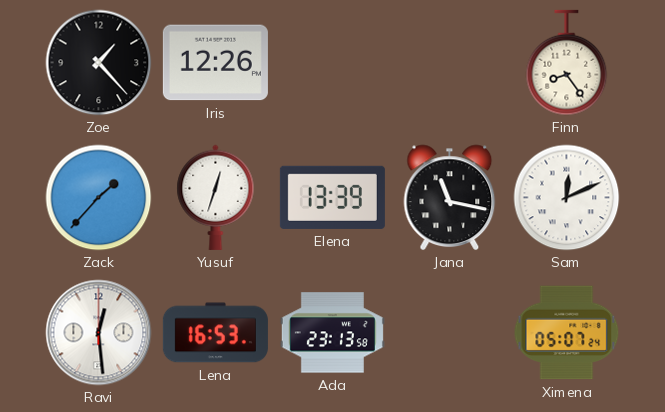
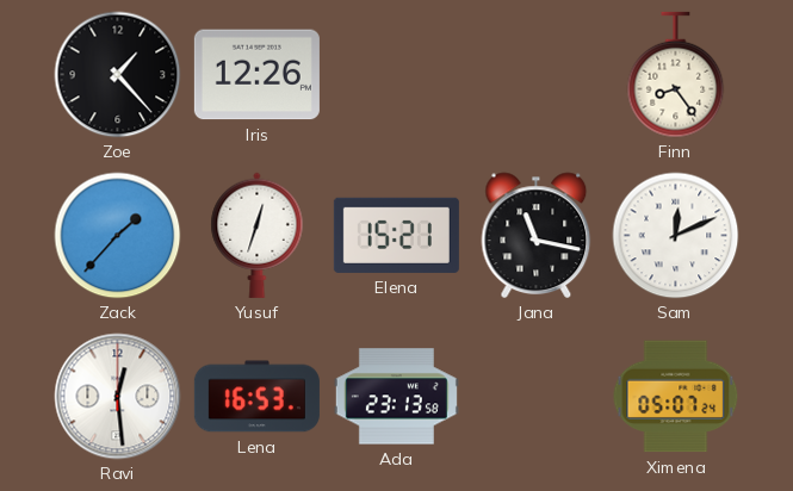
Elena: 13:39 -> 15:21 (396, 235)
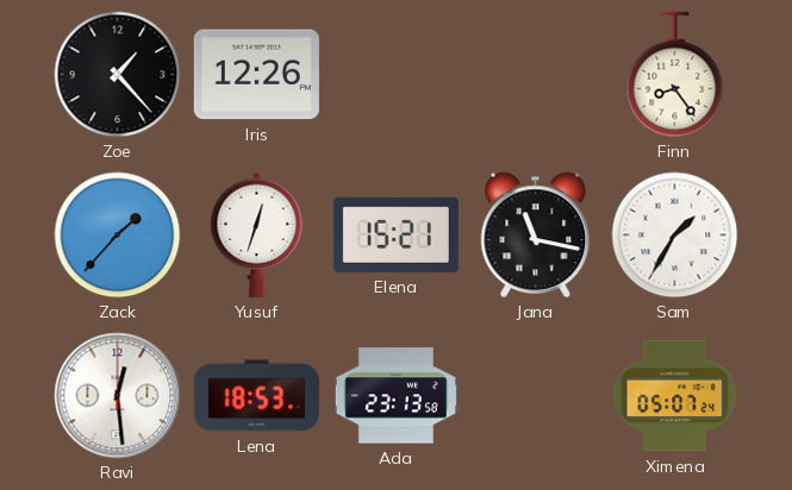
Sam: 12:11 -> 1:35 (675, 235)
Lena: 16:53 -> 18:53 (256, 396)
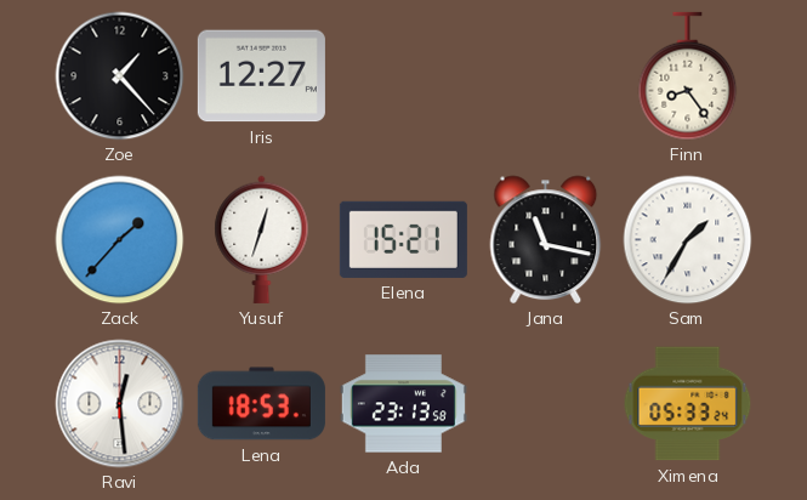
Iris: 12:26 -> 12:27 (261, 76)
Ximena: 05:07 -> 05:33 (688, 404)
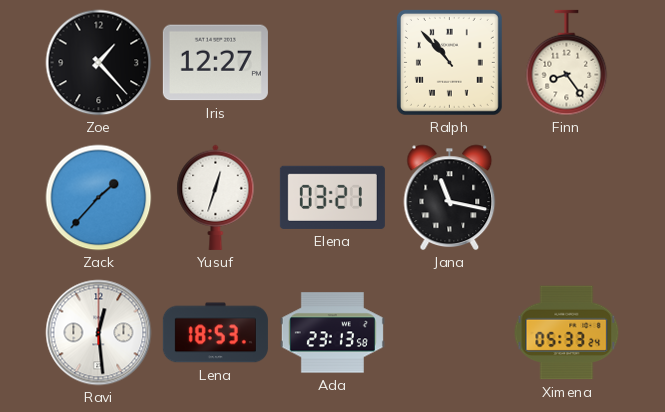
Ralph: none -> 10:53 (449, 62)
Elena: 15:21 -> 03:21 (332, 197)
Sam: 1:35 -> none (688, 240)
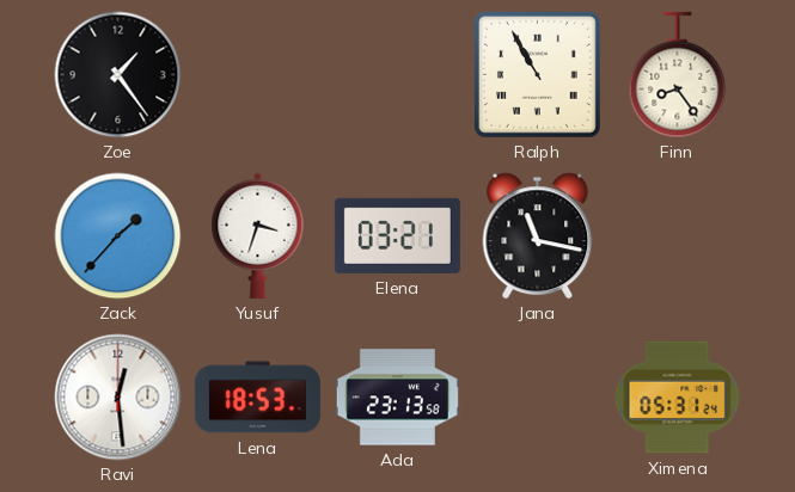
Zoe: 1:23 -> 1:24 (118, 75)
Iris: 12:27 -> none (215, 63)
Ralph: 10:53 -> 10:55 (537, 74)
Yusuf: 12:33 -> 3:33 (258, 235)
Ximena: 05:33 -> 05:31 (678, 398)
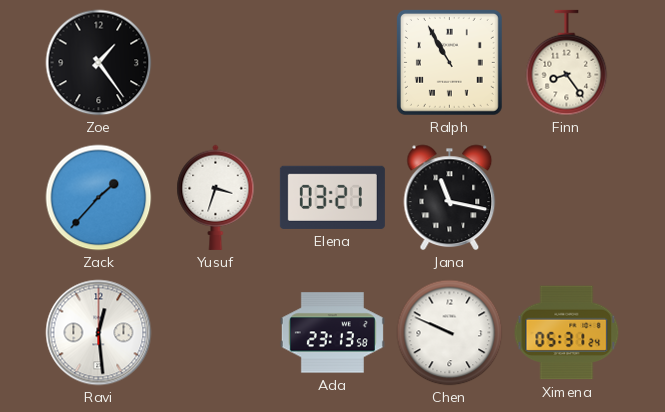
Lena: 18:53 -> none (257, 398)
Chen: none -> 9:49 (450, 333)
